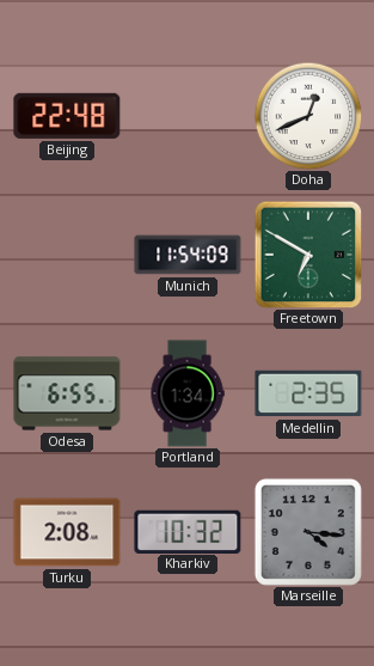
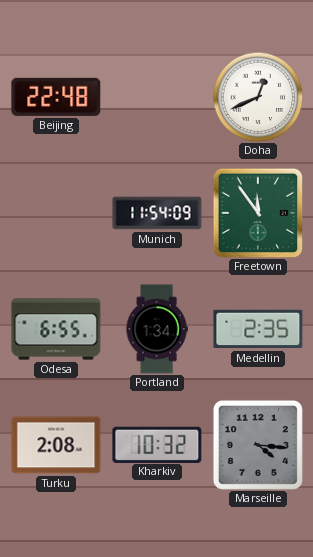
Freetown: 6:50 -> 11:54 (258, 213)
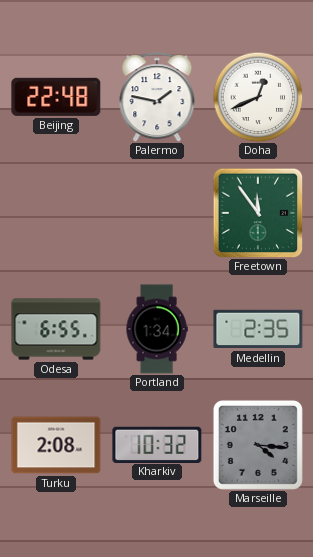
Palermo: none -> 1:47 (157, 97)
Munich: 11:54 -> none (157, 213)
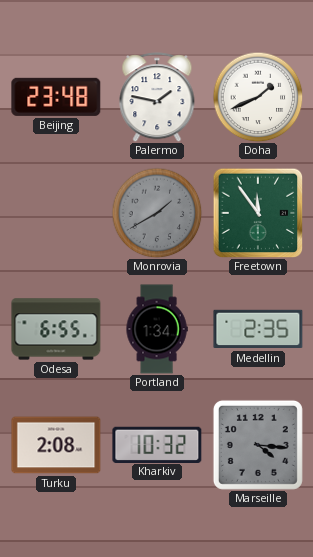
Beijing: 22:48 -> 23:48 (56, 97)
Doha: 12:41 -> 1:41 (258, 97)
Monrovia: none -> 1:40 (157, 213)
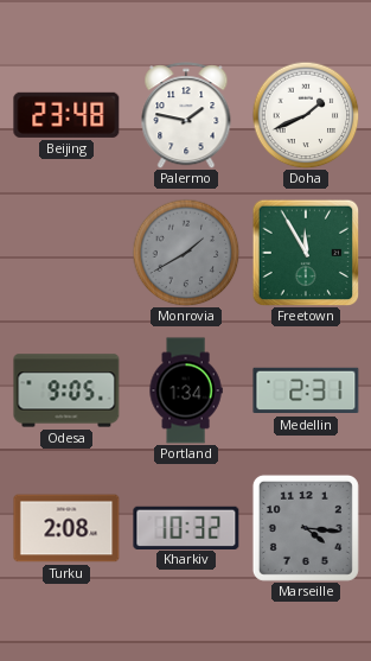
Freetown: 11:54 -> 11:55 (306, 253)
Odesa: 6:55 -> 9:05 (66, 390)
Medellin: 2:35 -> 2:31 (306, 390)
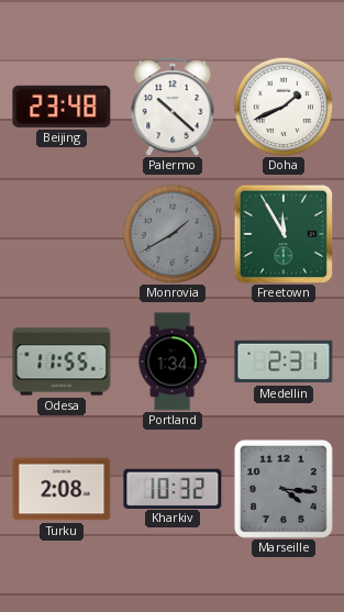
Palermo: 1:47 -> 10:22 (173, 107)
Odesa: 9:05 -> 11:55 (62, 361)
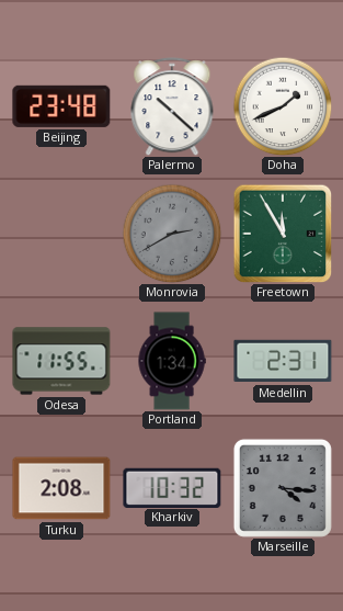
Monrovia: 1:40 -> 2:40 (172, 234)
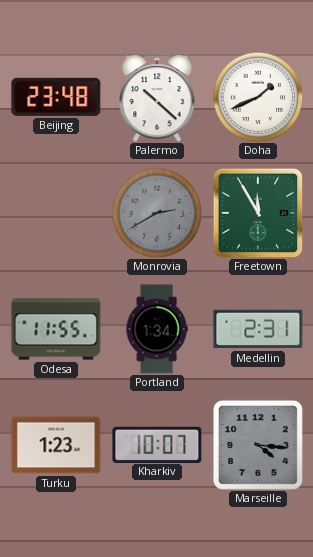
Turku: 2:08 -> 1:23 (56, 445)
Kharkiv: 10:32 -> 10:07 (157, 444)
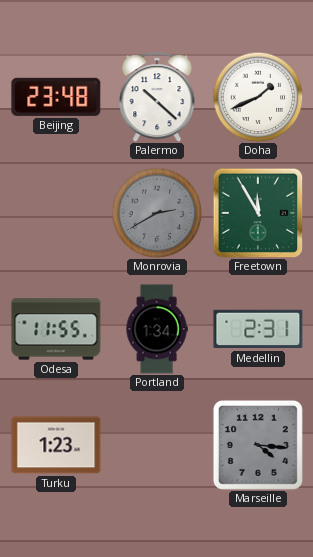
Kharkiv: 10:07 -> none (157, 444)
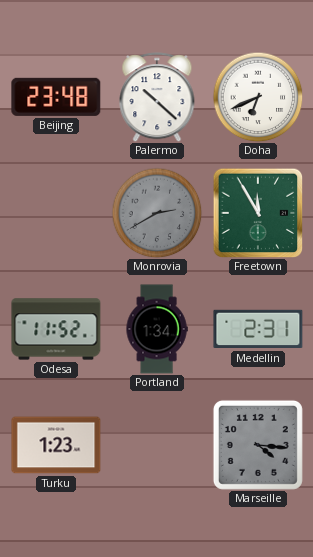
Doha: 1:41 -> 6:41 (258, 97)
Odesa: 11:55 -> 11:52 (56, 329)
